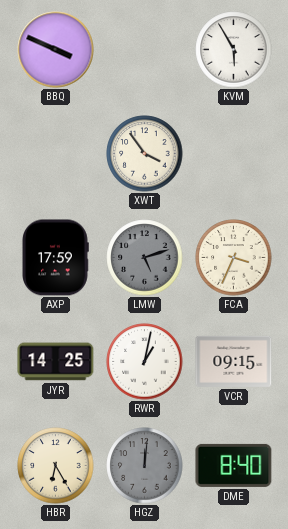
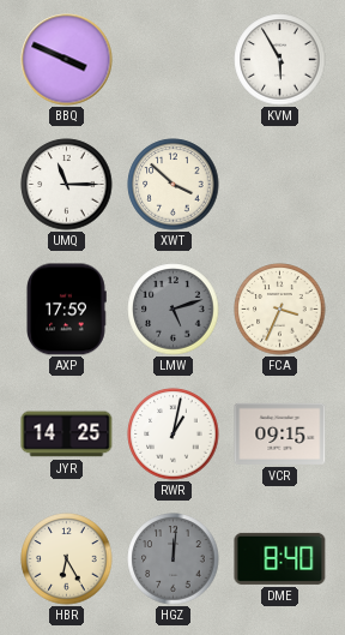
UMQ: none -> 11:15 (67, 185)
XWT: 3:54 -> 3:52 (174, 185)
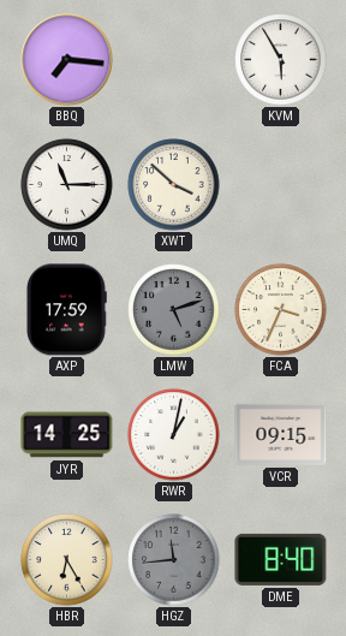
BBQ: 3:49 -> 7:16 (67, 60)
HGZ: 12:01 -> 11:44 (174, 560)
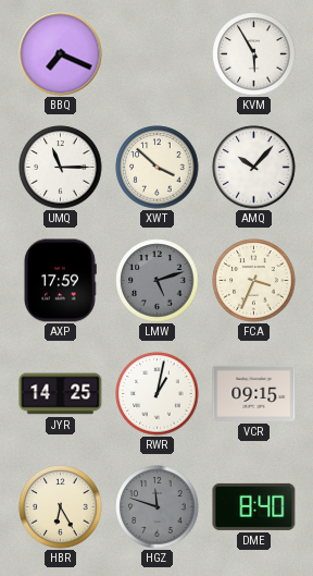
BBQ: 7:16 -> 7:19 (61, 54)
AMQ: none -> 10:07 (254, 168)
HGZ: 11:44 -> 11:48 (158, 507)
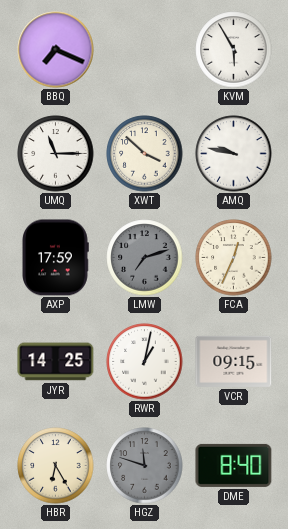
AMQ: 10:07 -> 9:47 (234, 154)
LMW: 5:12 -> 7:12 (145, 258)
FCA: 3:34 -> 12:34 (234, 258)
